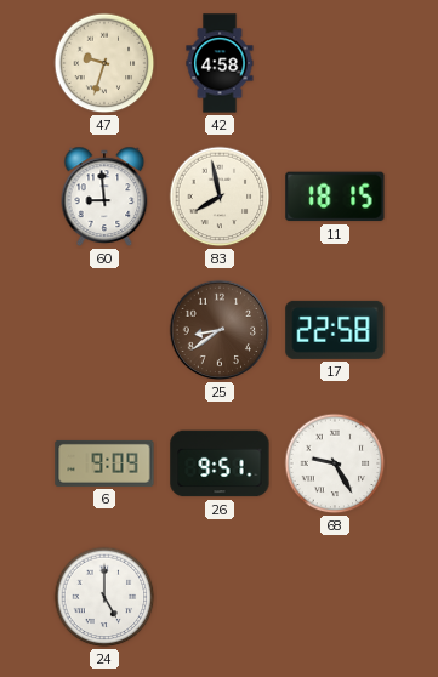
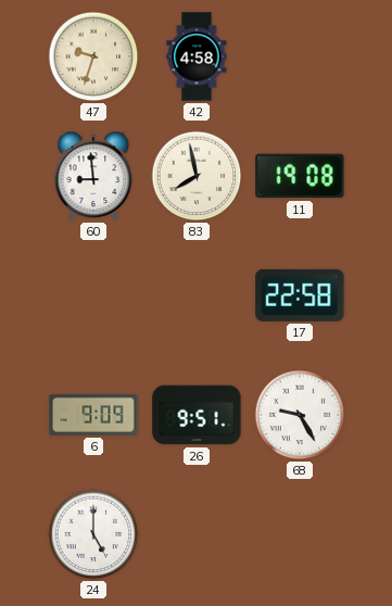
11: 18:15 -> 19:08 (300, 176)
25: 8:39 -> none (220, 330)
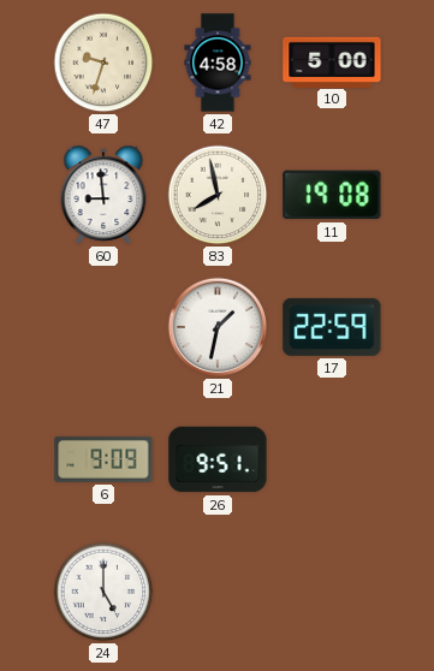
10: none -> 5:00 (332, 61)
21: none -> 1:32 (218, 327)
17: 22:58 -> 22:59 (332, 327)
68: 9:25 -> none (300, 415)
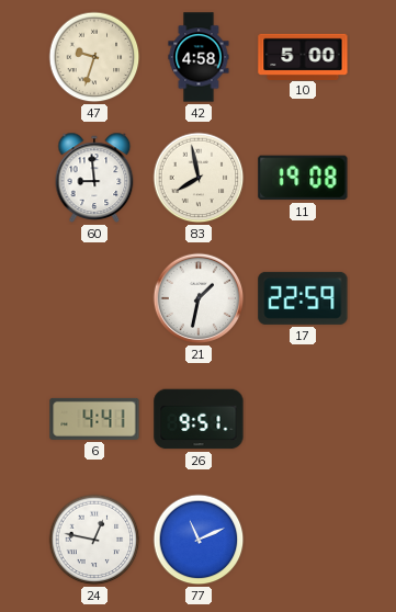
6: 9:09 -> 4:41 (94, 419)
24: 5:00 -> 12:47 (94, 540)
77: none -> 11:11 (199, 540)
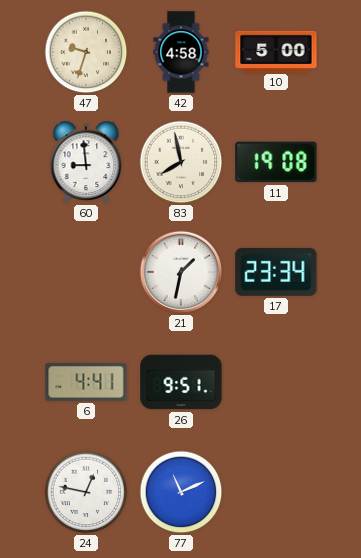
17: 22:59 -> 23:34 (276, 272)
